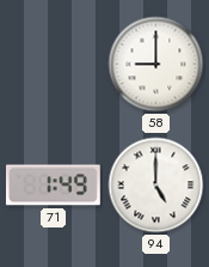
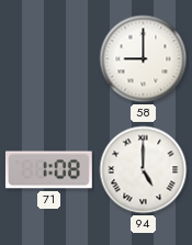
71: 1:49 -> 1:08 (48, 170)
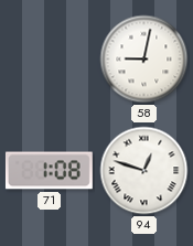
58: 9:00 -> 9:02 (144, 60)
94: 5:00 -> 12:48 (144, 171)
